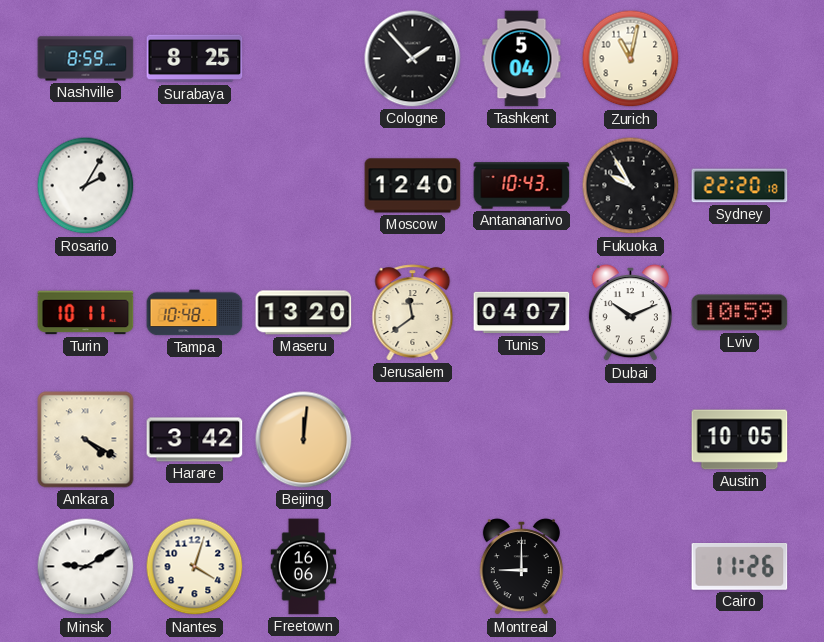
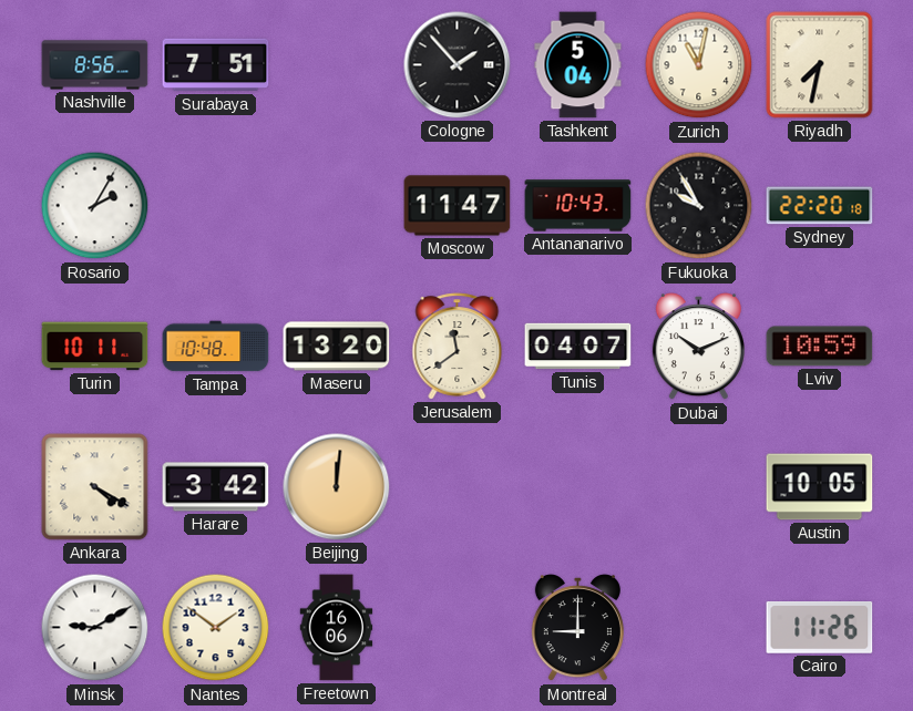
Nashville: 8:59 -> 8:56 (95, 65)
Surabaya: 8:25 -> 7:51 (216, 65)
Riyadh: none -> 7:32 (820, 65)
Moscow: 12:40 -> 11:47 (458, 206)
Nantes: 4:03 -> 1:51 (216, 628)
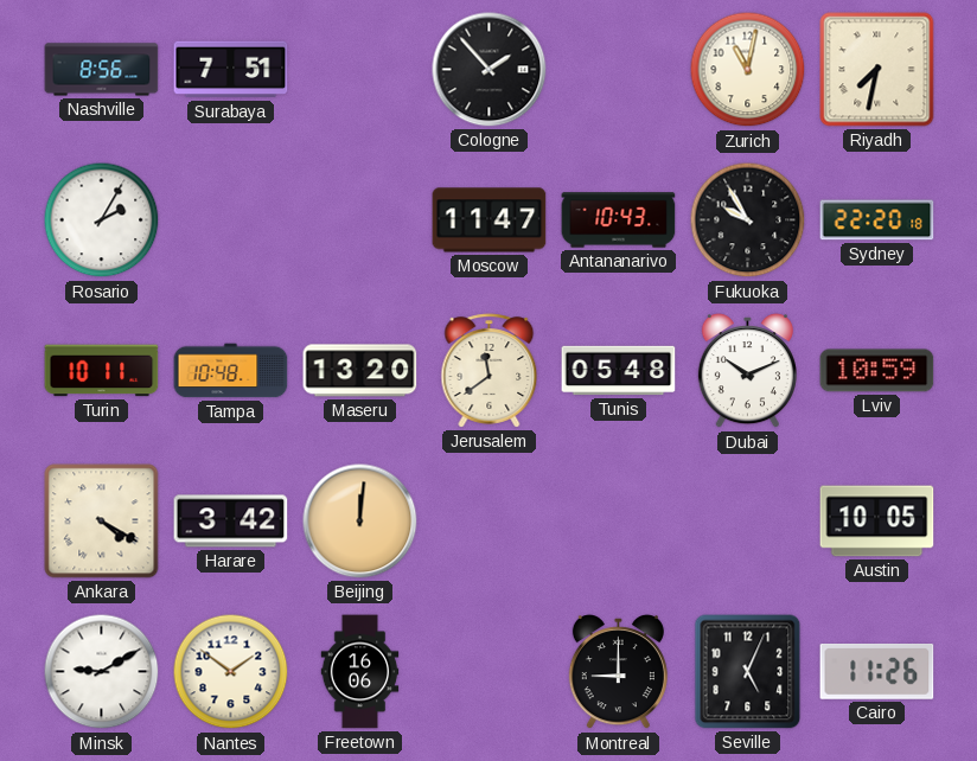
Tashkent: 5:04 -> none (578, 65)
Tunis: 04:07 -> 05:48 (619, 371)
Seville: none -> 5:04 (748, 672)
